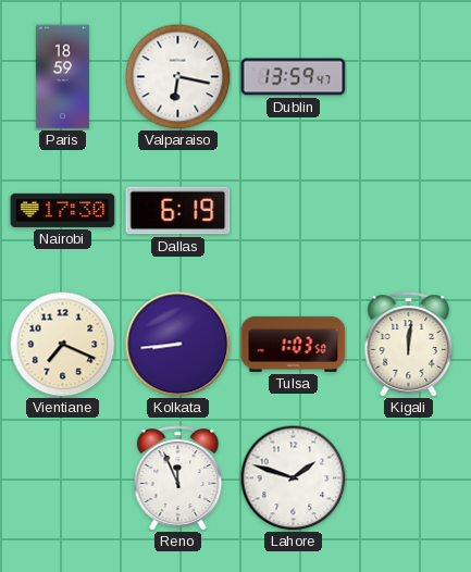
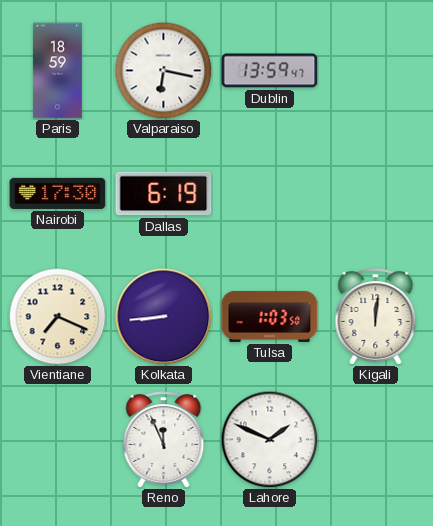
Lahore: 1:48 -> 1:49 (269, 439)
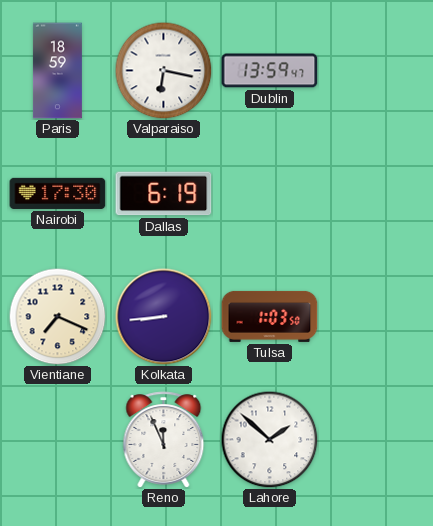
Kigali: 12:01 -> none (376, 317)
Lahore: 1:49 -> 1:52 (269, 439)
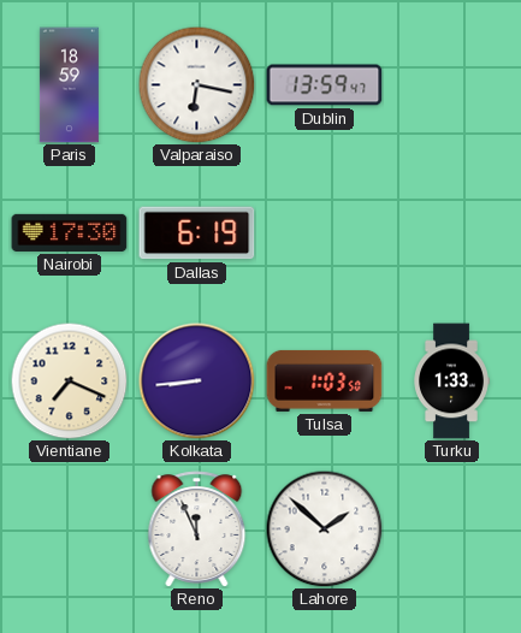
Turku: none -> 1:33 (451, 381)
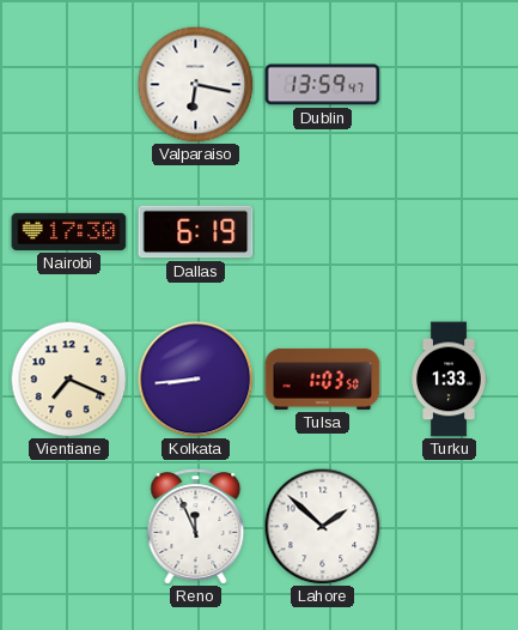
Paris: 18:59 -> none (69, 85)
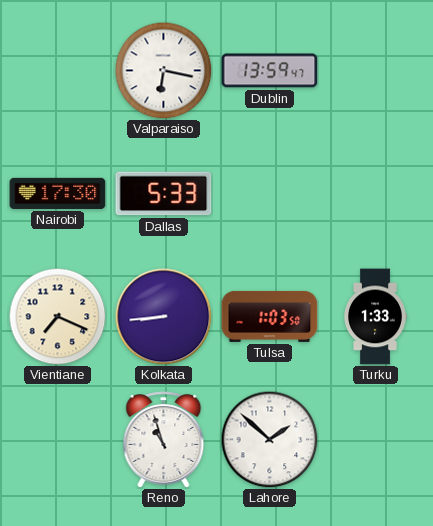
Dallas: 6:19 -> 5:33 (164, 194)
Reno: 11:56 -> 10:57 (164, 440)
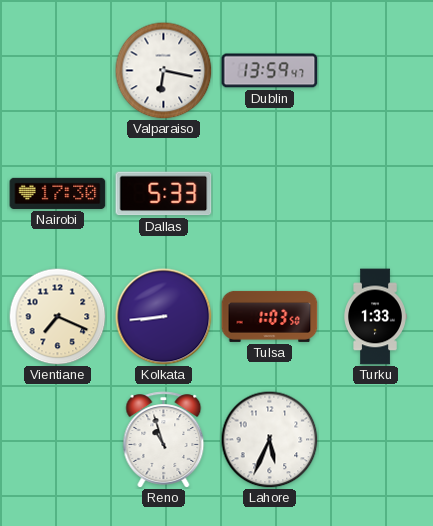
Lahore: 1:52 -> 5:34 (269, 439)
